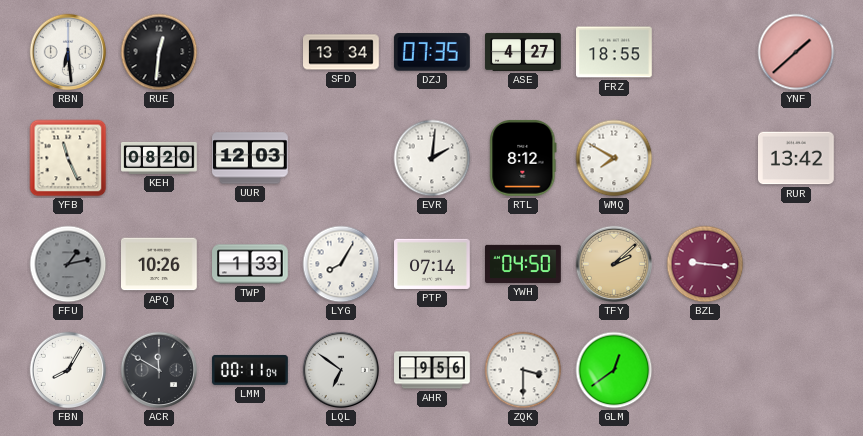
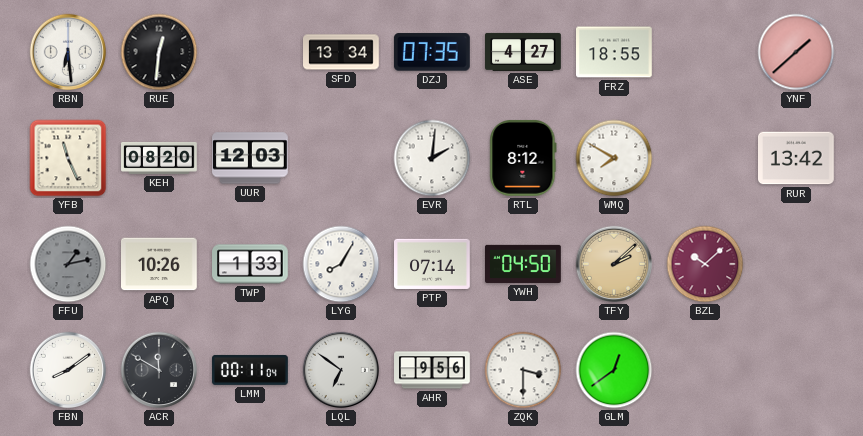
BZL: 9:16 -> 10:08 (705, 264)
FBN: 8:05 -> 8:09 (68, 370)
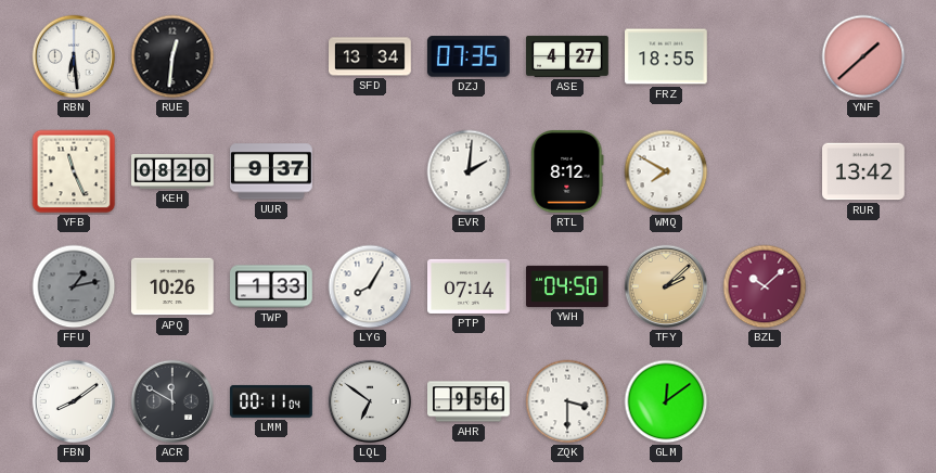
UUR: 12:03 -> 9:37 (272, 171)
GLM: 12:39 -> 12:09 (666, 401)
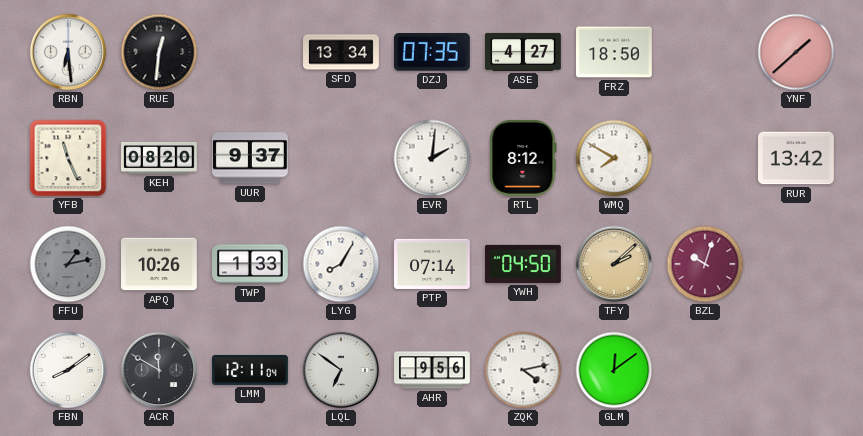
FRZ: 18:55 -> 18:50 (615, 52)
BZL: 10:08 -> 10:03 (705, 264)
LMM: 00:11 -> 12:11 (250, 370)
ZQK: 3:30 -> 4:13 (523, 370)
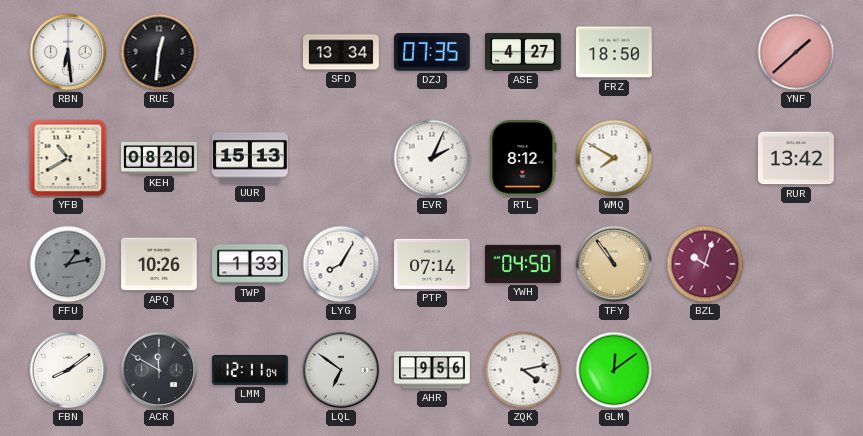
YFB: 11:26 -> 10:40 (68, 158)
UUR: 9:37 -> 15:13 (251, 158)
EVR: 2:01 -> 2:04 (432, 158)
TFY: 2:08 -> 10:54 (614, 264)
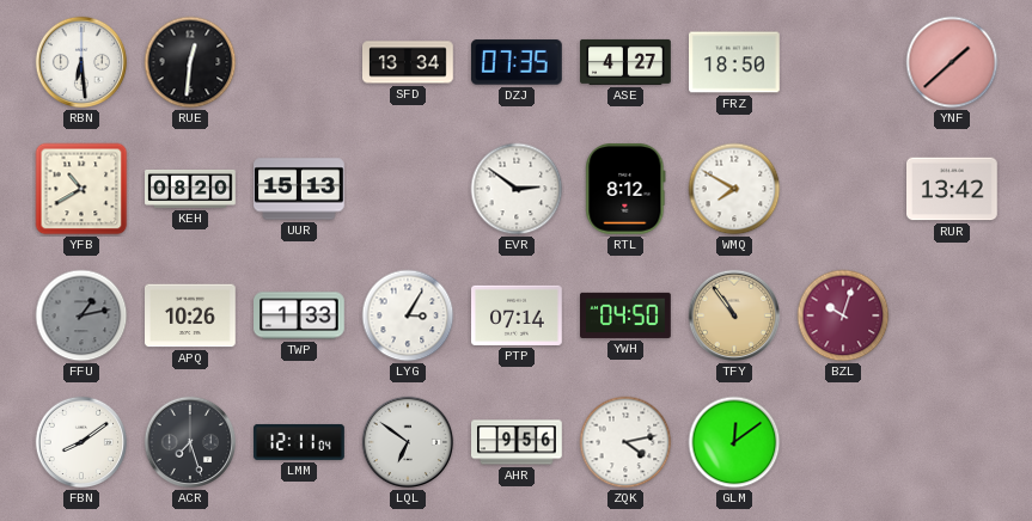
EVR: 2:04 -> 2:51 (517, 189)
LYG: 8:05 -> 3:05 (408, 315)
ACR: 11:50 -> 7:27 (190, 442)
